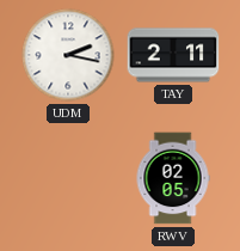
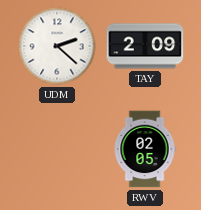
UDM: 2:17 -> 2:22 (57, 46)
TAY: 2:11 -> 2:09 (145, 46)
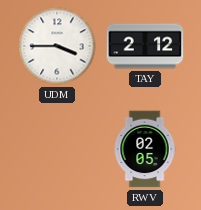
UDM: 2:22 -> 3:45 (57, 46)
TAY: 2:09 -> 2:12 (145, 46)
